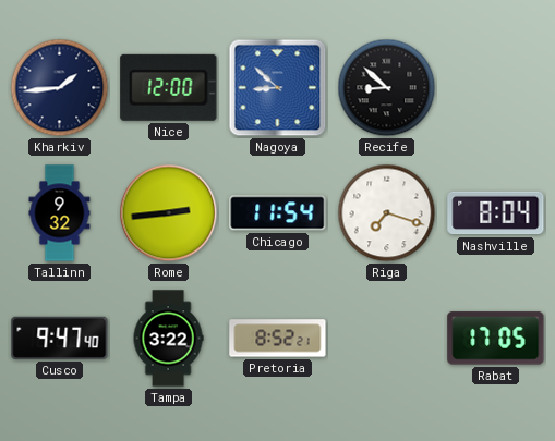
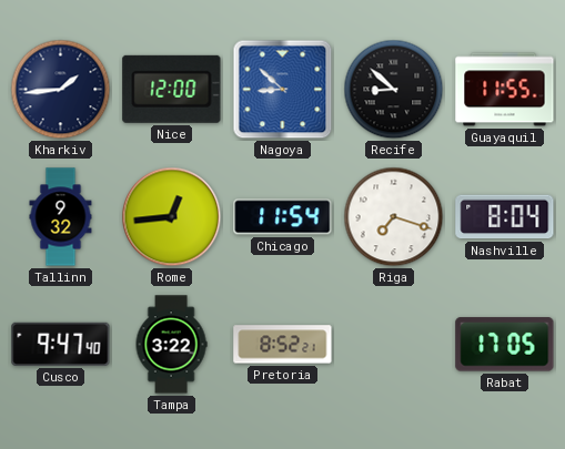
Guayaquil: none -> 11:55 (505, 90)
Rome: 2:44 -> 12:44 (172, 217)
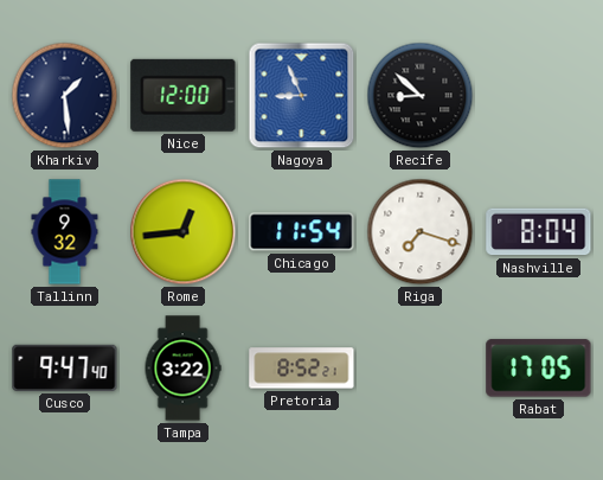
Kharkiv: 1:44 -> 1:29 (65, 96)
Nagoya: 8:52 -> 8:56 (302, 96)
Guayaquil: 11:55 -> none (505, 90)
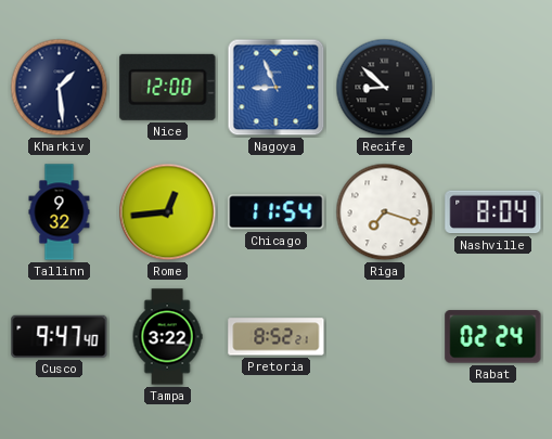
Rabat: 17:05 -> 02:24 (493, 337)
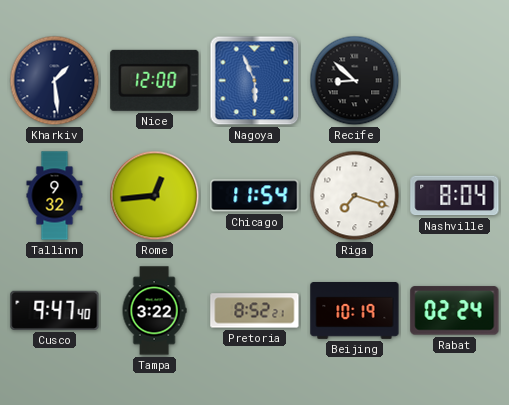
Nagoya: 8:56 -> 5:56 (255, 81)
Beijing: none -> 10:19 (355, 311)
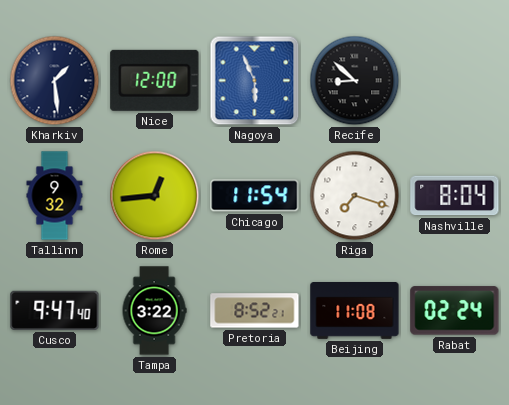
Beijing: 10:19 -> 11:08 (355, 311)
